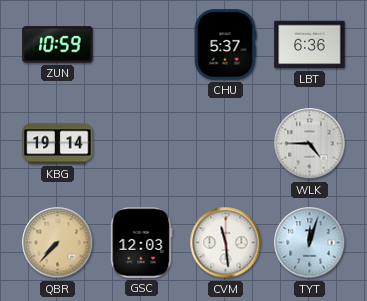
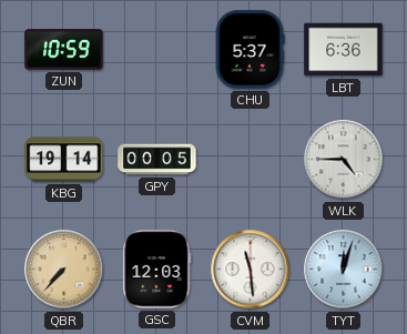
GPY: none -> 00:05 (157, 160)
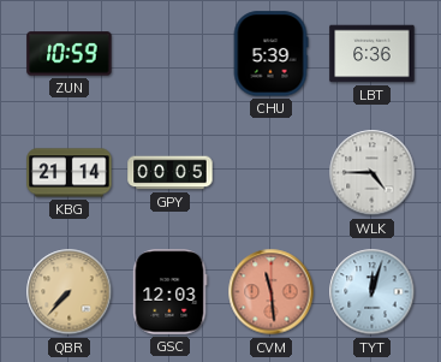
CHU: 5:37 -> 5:39 (270, 54)
KBG: 19:14 -> 21:14 (70, 173)
CVM dial: white -> salmon (272, 292)
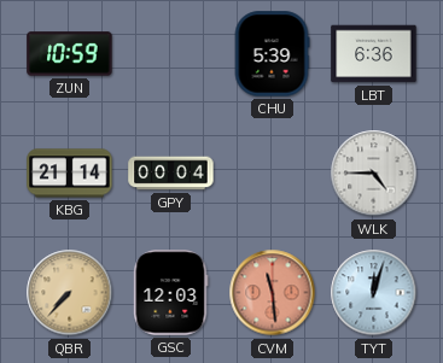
GPY: 00:05 -> 00:04 (171, 174)
